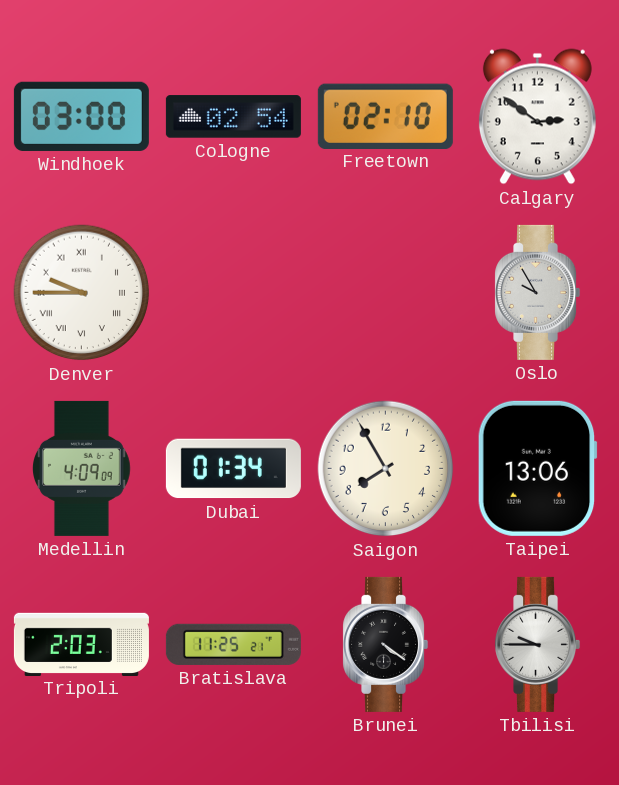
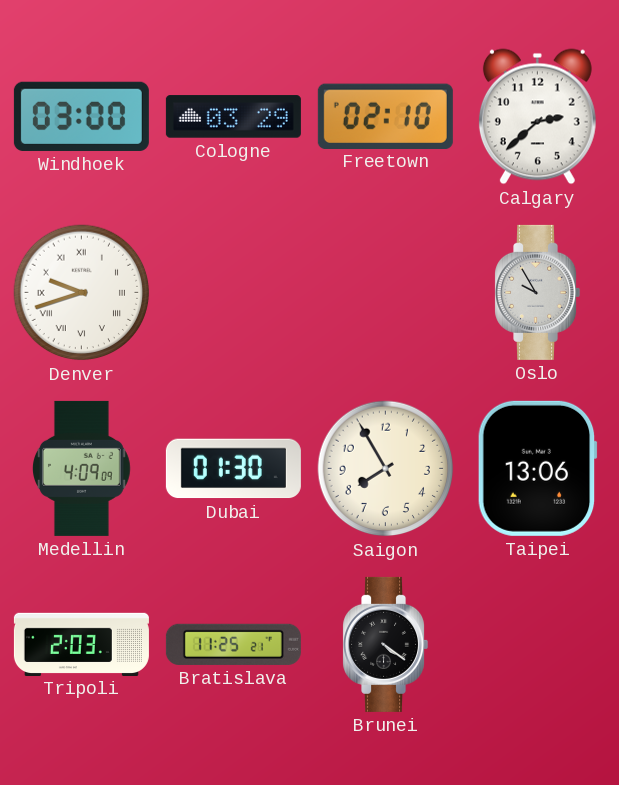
Cologne: 02:54 -> 03:29 (233, 117)
Calgary: 2:51 -> 2:38 (537, 117)
Denver: 9:45 -> 9:42 (82, 293)
Dubai: 01:34 -> 01:30 (233, 469)
Tbilisi: 9:45 -> none (538, 644)
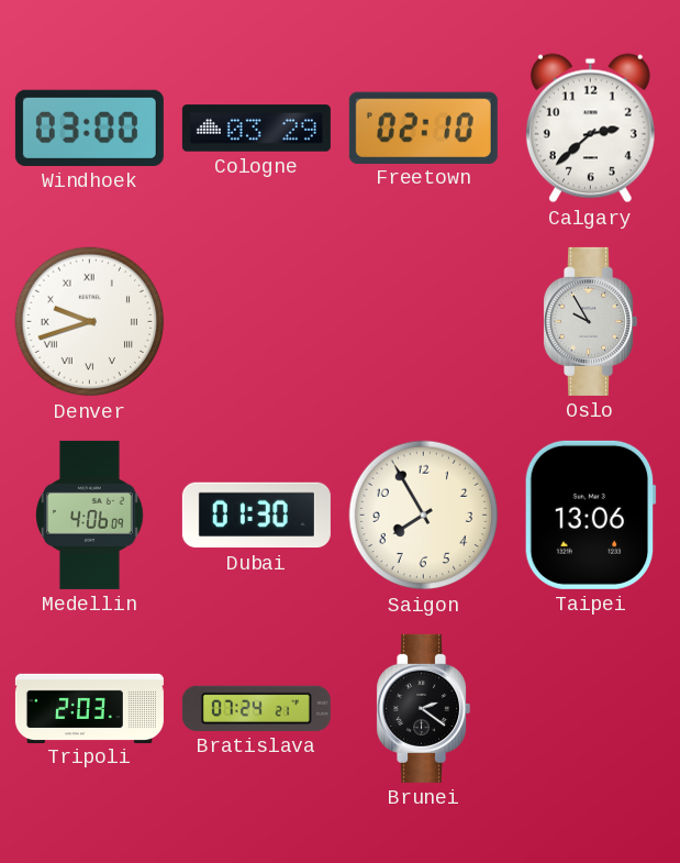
Medellin: 4:09 -> 4:06 (90, 515)
Bratislava: 11:25 -> 07:24 (256, 708)
Brunei: 4:21 -> 2:21 (424, 708)
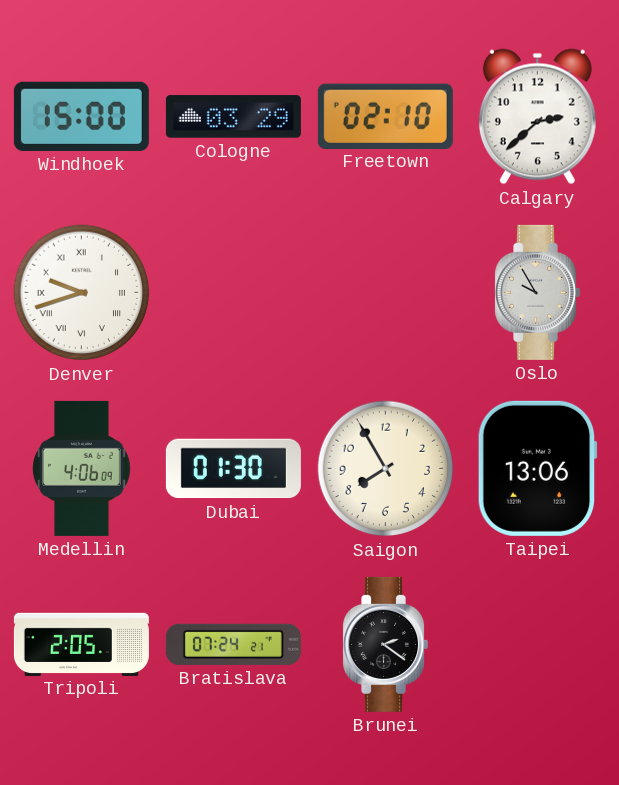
Windhoek: 03:00 -> 15:00 (81, 116)
Tripoli: 2:03 -> 2:05 (81, 644)
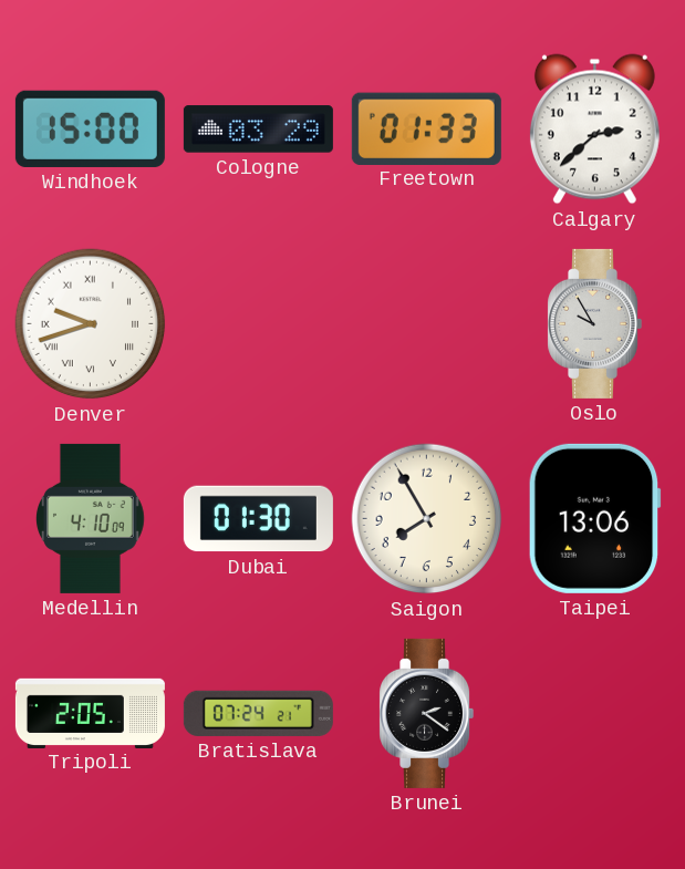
Freetown: 02:10 -> 01:33 (426, 128)
Medellin: 4:06 -> 4:10 (91, 518)
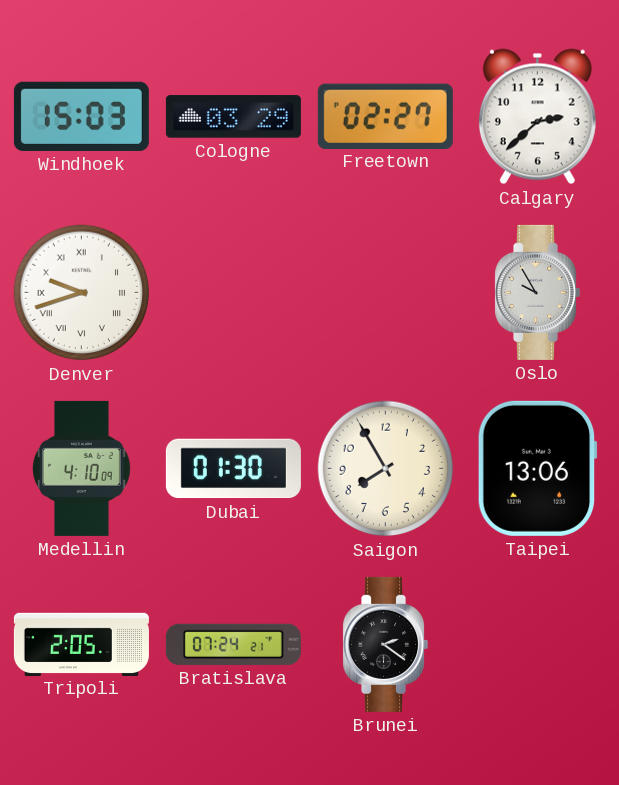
Windhoek: 15:00 -> 15:03 (81, 116)
Freetown: 01:33 -> 02:27 (385, 116)
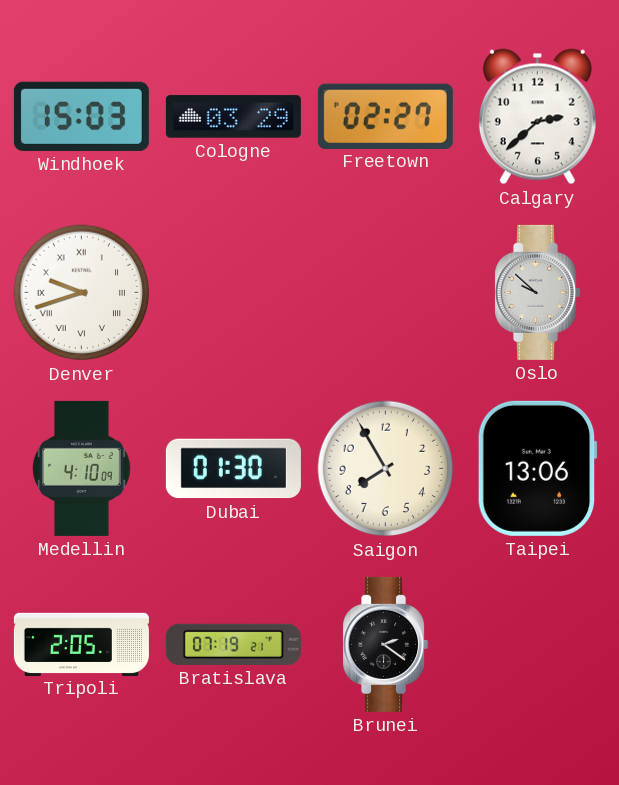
Oslo: 9:55 -> 9:52 (538, 292)
Bratislava: 07:24 -> 07:19 (233, 644)
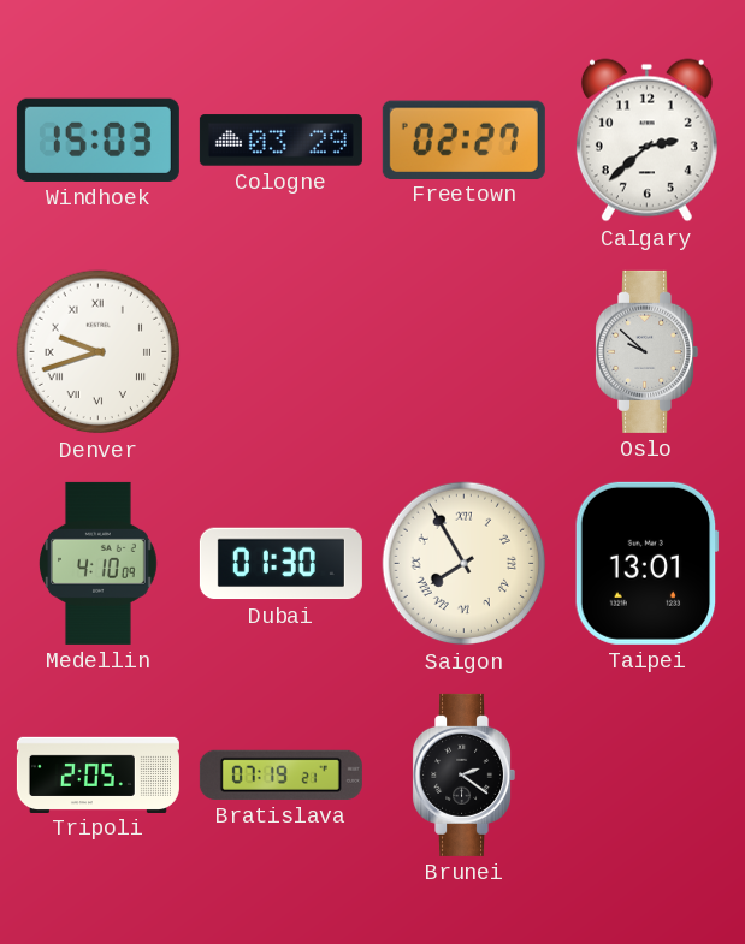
Saigon numerals: Arabic -> Roman (465, 564)
Taipei: 13:06 -> 13:01 (646, 563)
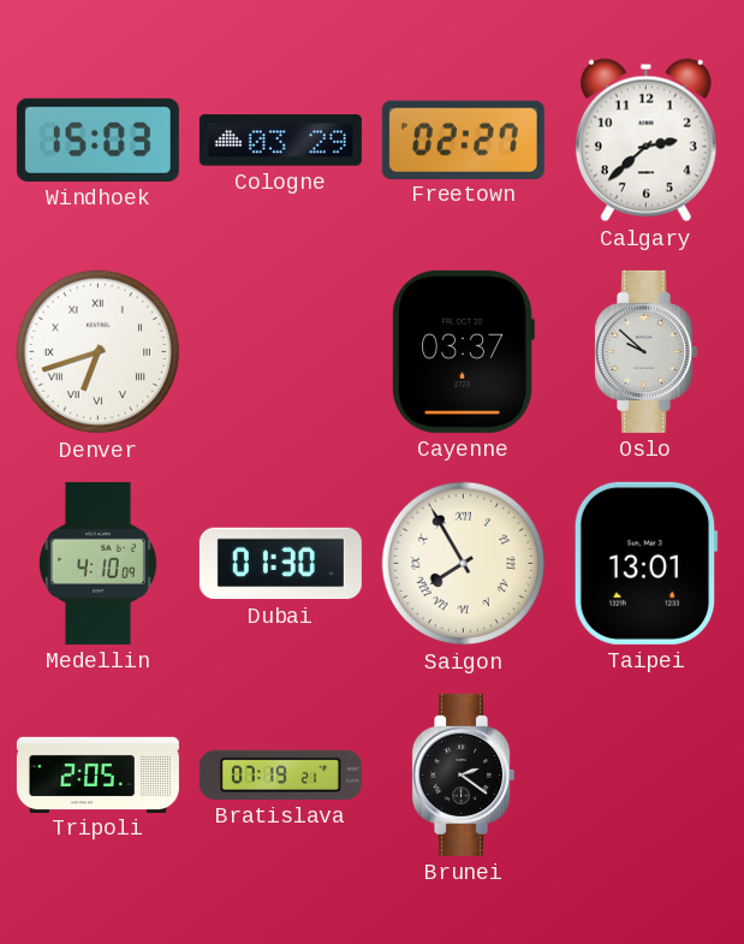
Denver: 9:42 -> 6:42 (99, 352)
Cayenne: none -> 03:37 (463, 351)
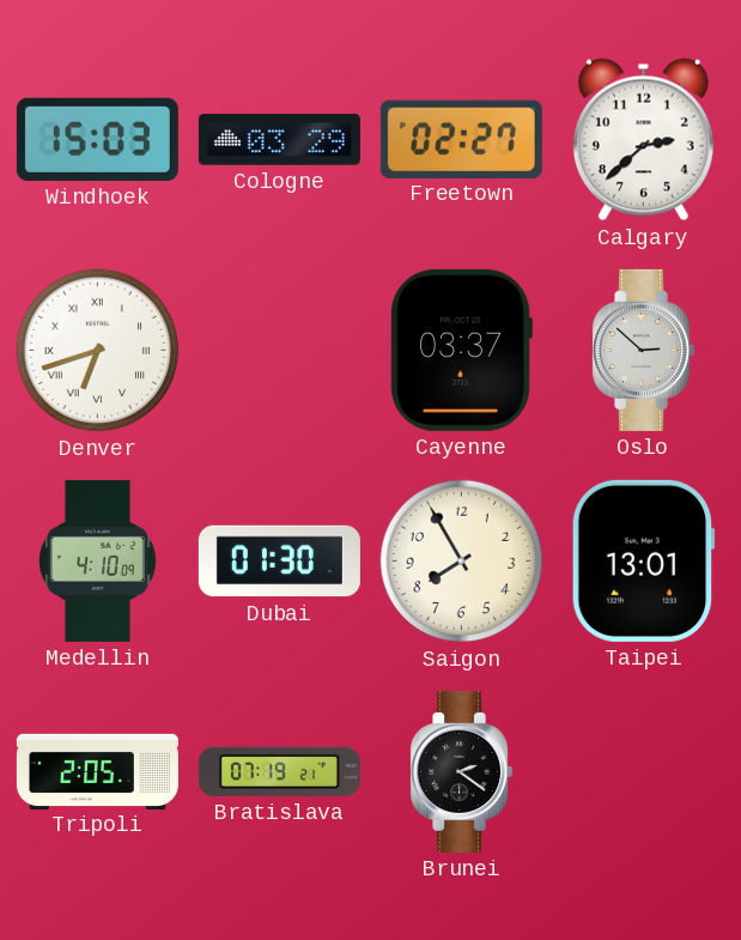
Oslo: 9:52 -> 2:52 (644, 350)
Saigon numerals: Roman -> Arabic (462, 562)
